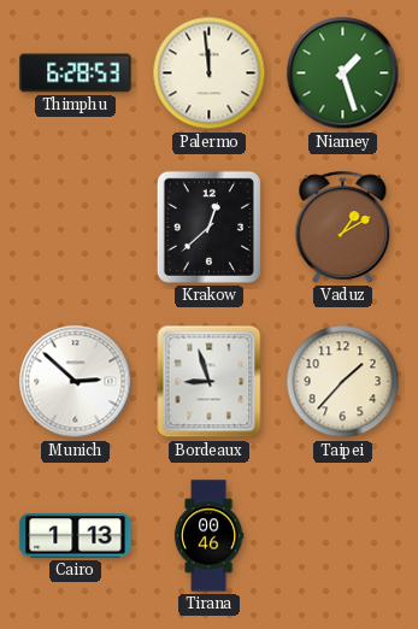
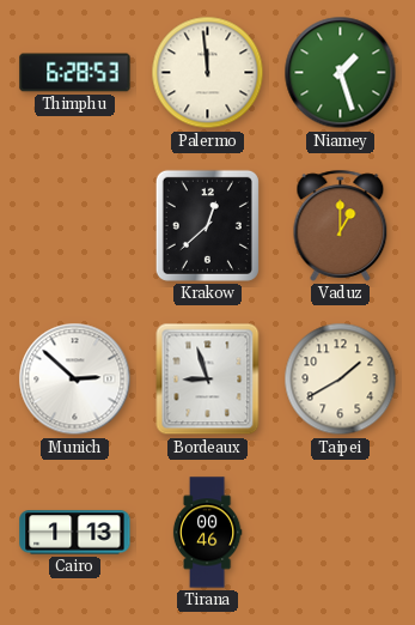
Vaduz: 1:10 -> 1:00 (341, 225)
Taipei: 1:37 -> 1:40 (341, 380)
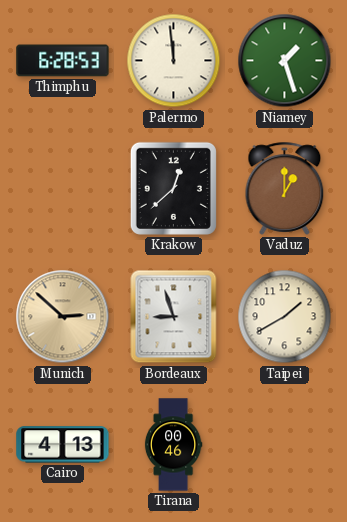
Munich dial: white -> champagne (63, 317)
Cairo: 1:13 -> 4:13 (63, 445)
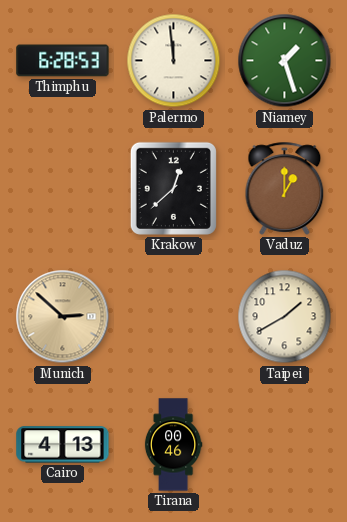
Bordeaux: 8:57 -> none (174, 317)
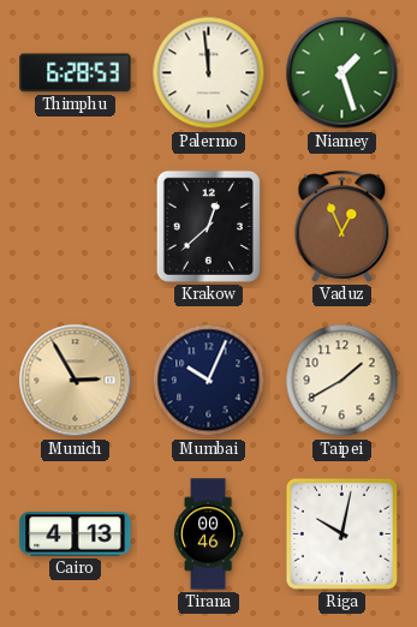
Vaduz: 1:00 -> 12:56 (342, 226)
Munich: 2:52 -> 2:55 (76, 381)
Mumbai: none -> 10:04 (209, 381)
Riga: none -> 10:02 (341, 533)
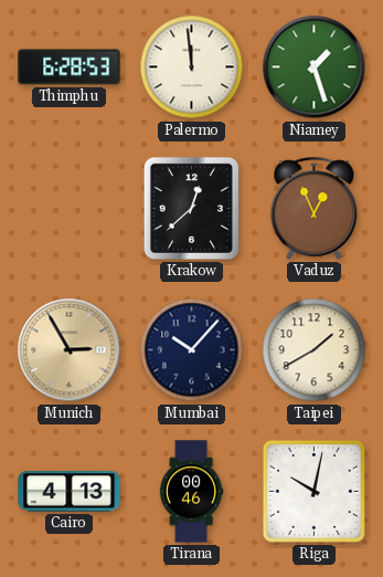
Mumbai: 10:04 -> 10:07 (192, 350)
